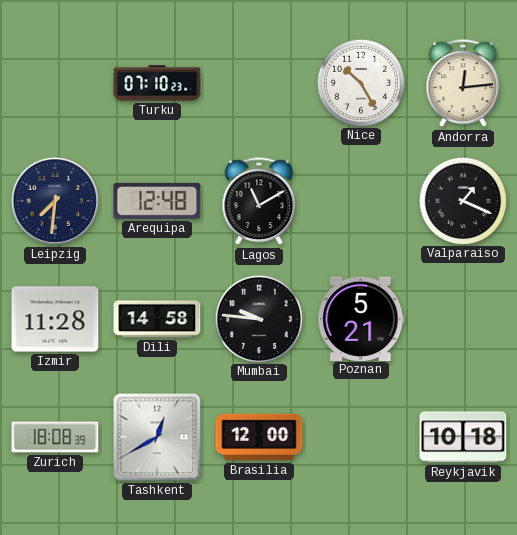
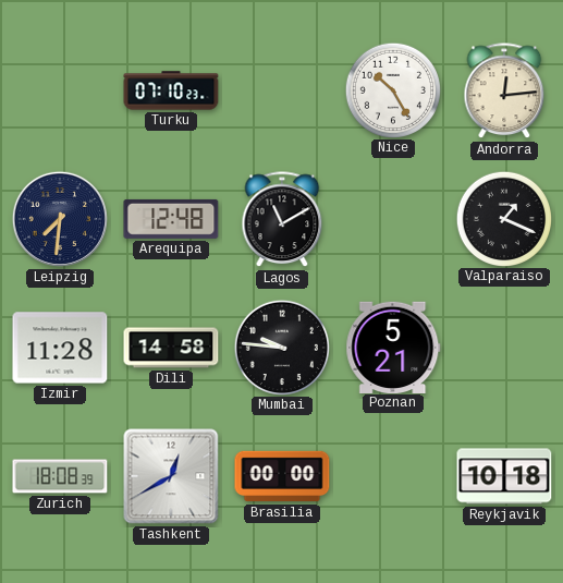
Brasilia: 12:00 -> 00:00 (282, 476)
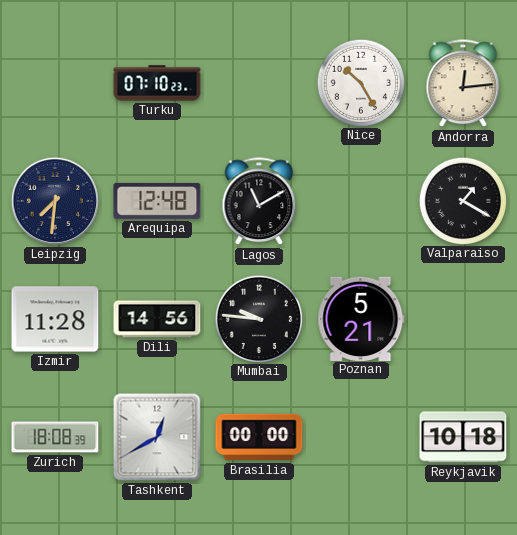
Valparaiso: 1:19 -> 1:20 (462, 200)
Dili: 14:58 -> 14:56 (157, 319)
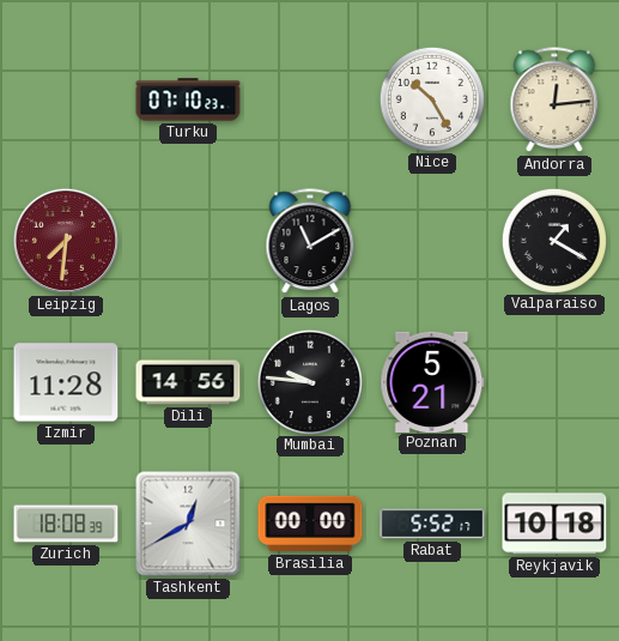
Leipzig dial: navy -> burgundy (66, 241)
Arequipa: 12:48 -> none (157, 201)
Rabat: none -> 5:52 (432, 524)
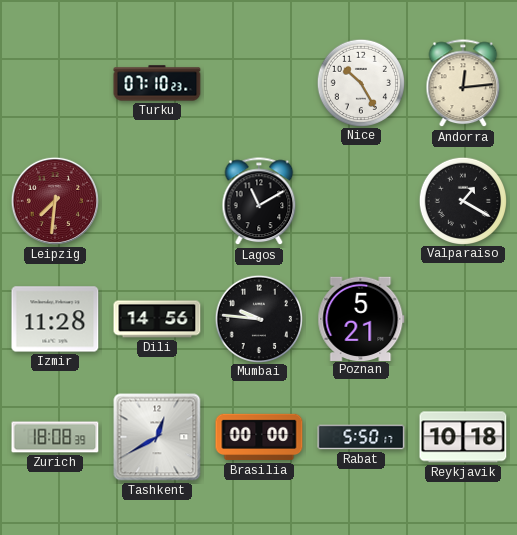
Rabat: 5:52 -> 5:50 (361, 437)
